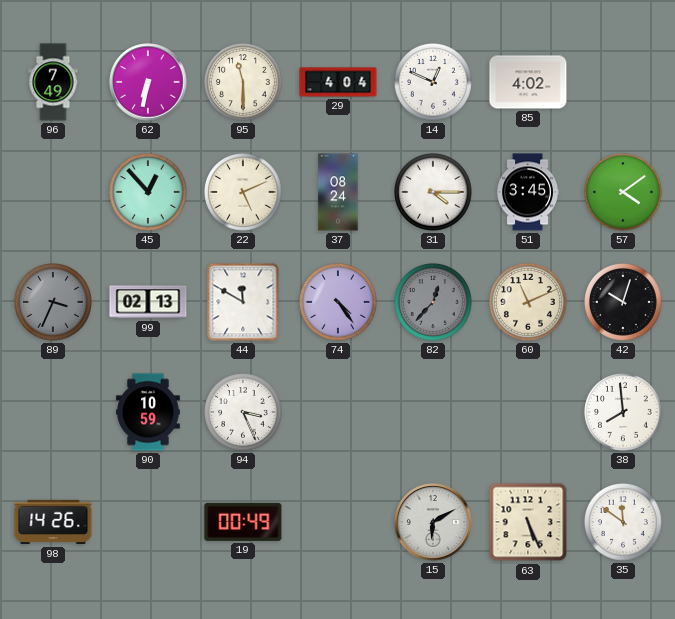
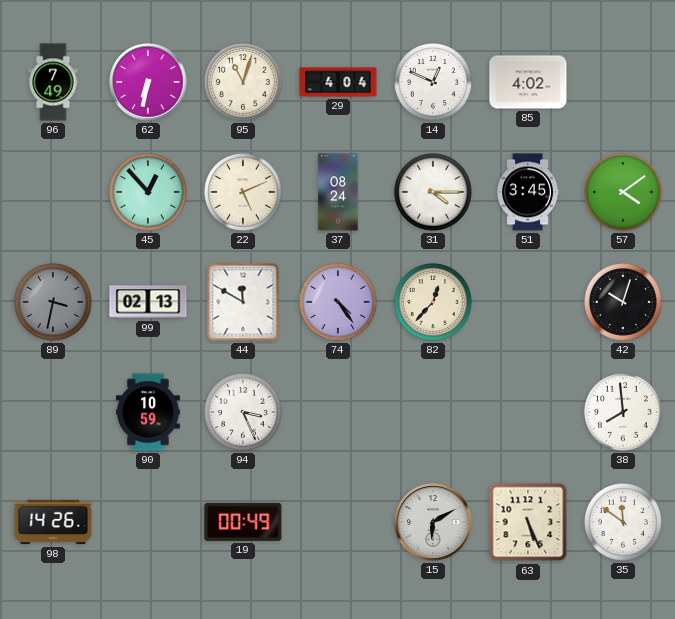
95: 11:30 -> 11:03 (244, 83)
89: 3:34 -> 3:32 (54, 303)
82 dial: grey -> cream (434, 303)
60: 11:11 -> none (529, 303)
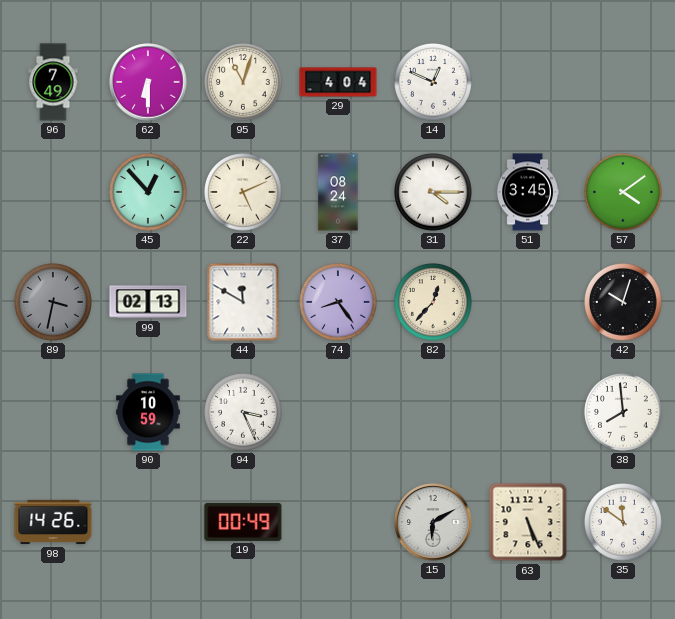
62: 6:32 -> 6:30 (148, 82)
85: 4:02 -> none (528, 82)
74: 4:24 -> 8:24 (339, 303)
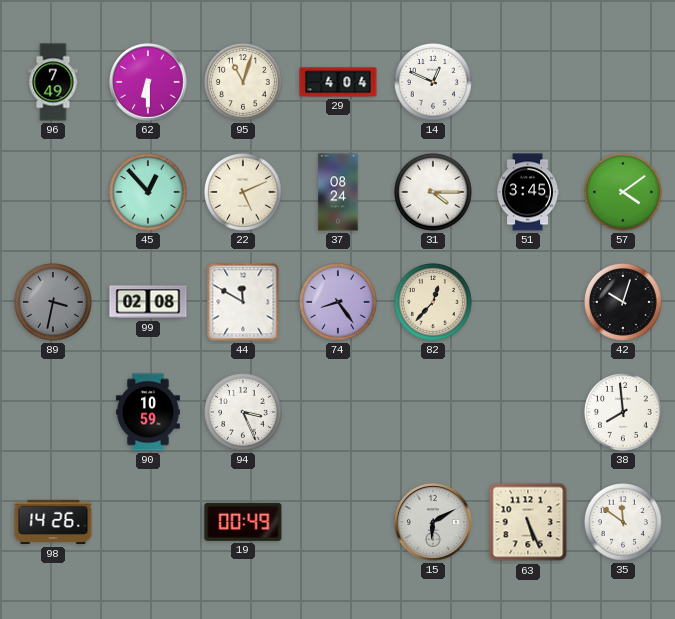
99: 02:13 -> 02:08 (148, 302)
